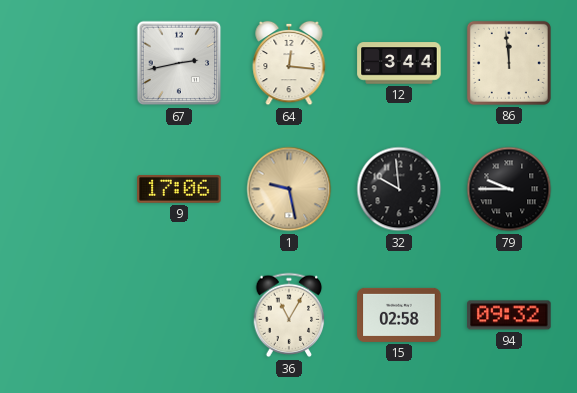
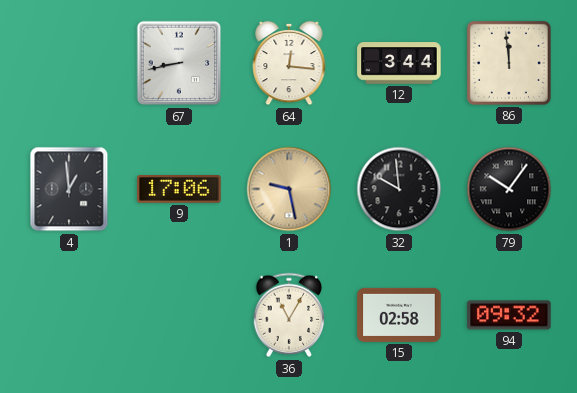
67: 2:43 -> 8:43 (179, 63)
4: none -> 12:59 (69, 189)
79: 9:45 -> 10:06 (509, 189)
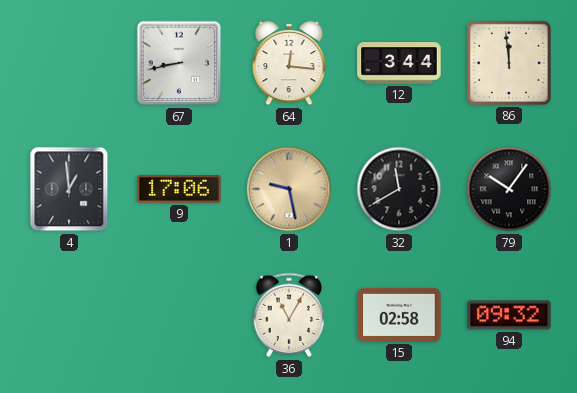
32: 9:59 -> 11:40 (399, 189)
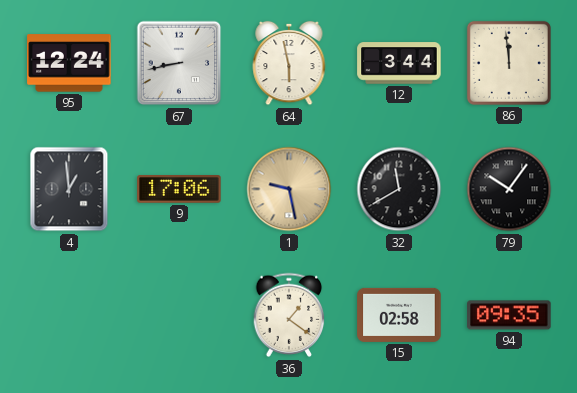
95: none -> 12:24 (69, 63)
64: 12:16 -> 5:58 (289, 63)
36: 11:05 -> 1:21 (289, 315)
94: 09:32 -> 09:35 (509, 315)
